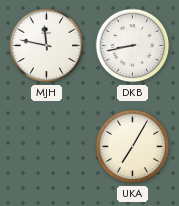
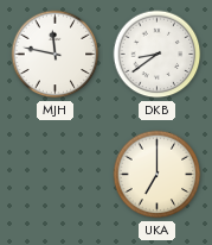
DKB: 8:43 -> 8:39 (158, 55)
UKA: 7:05 -> 7:00 (158, 175)
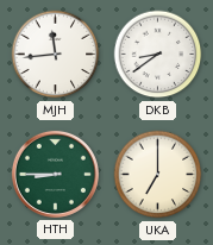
MJH: 11:47 -> 11:44 (56, 55)
HTH: none -> 8:45 (55, 174)
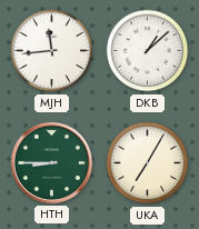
DKB: 8:39 -> 1:08 (148, 51)
UKA: 7:00 -> 7:05 (148, 163)
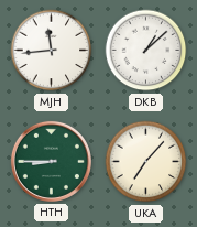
UKA: 7:05 -> 7:07 (146, 162)
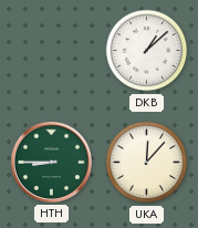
MJH: 11:44 -> none (52, 51)
UKA: 7:07 -> 12:07 (147, 163)
